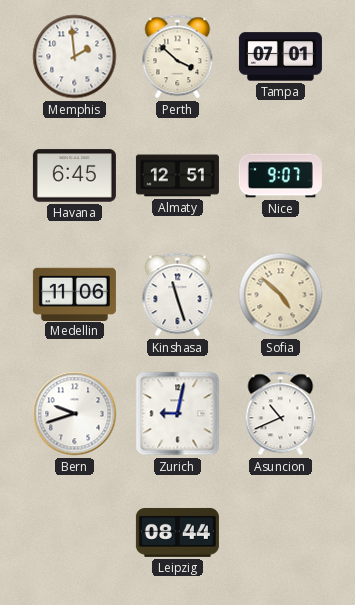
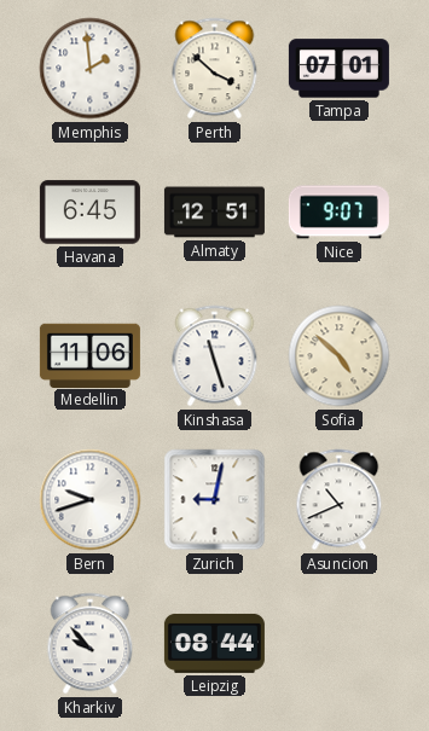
Kharkiv: none -> 9:53 (91, 644)
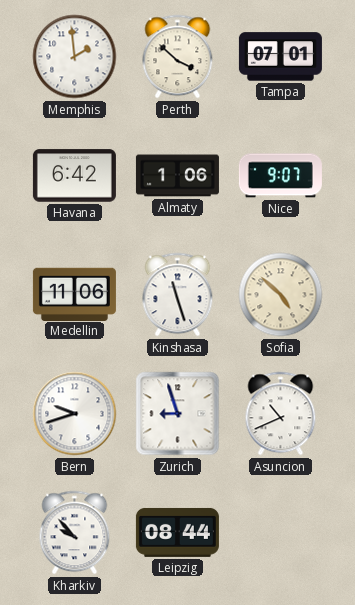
Havana: 6:45 -> 6:42 (74, 176)
Almaty: 12:51 -> 1:06 (177, 176)
Zurich: 9:02 -> 8:57 (178, 414)
